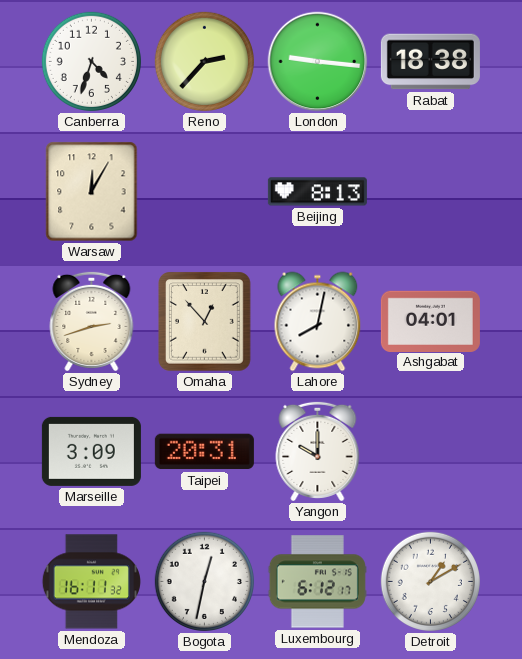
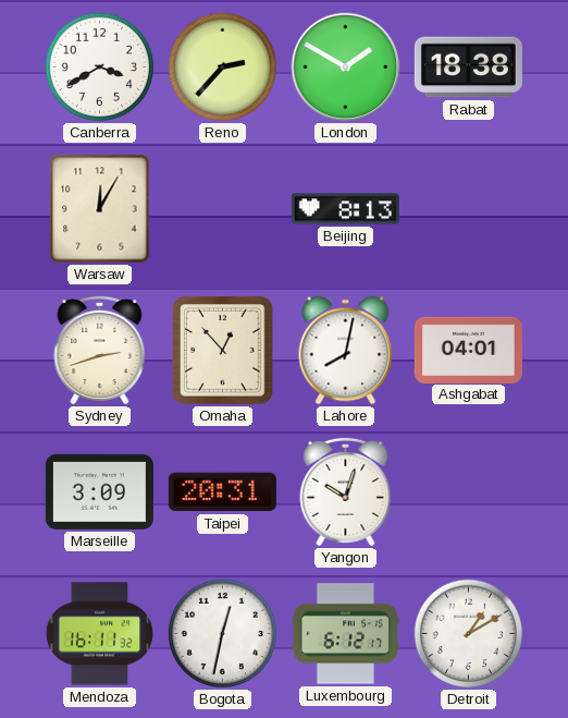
Canberra: 4:33 -> 3:40 (99, 66)
London: 9:16 -> 1:50 (346, 68)
Yangon: 10:00 -> 10:03 (346, 491)
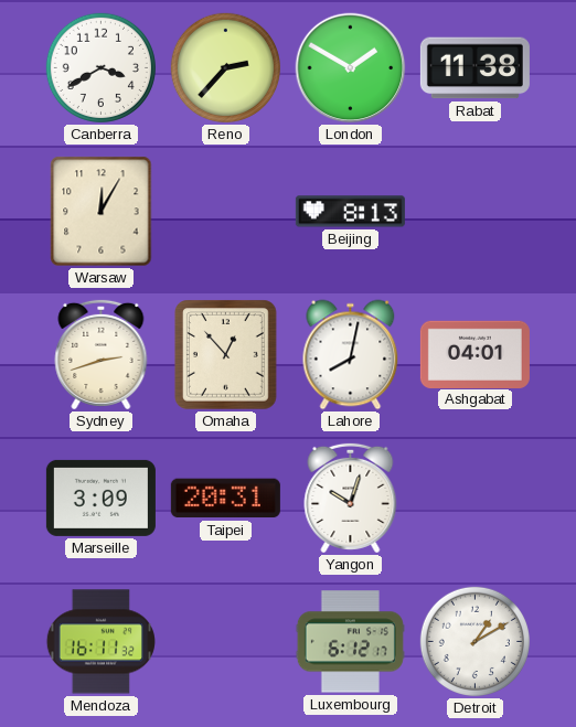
Rabat: 18:38 -> 11:38 (474, 68)
Bogota: 12:32 -> none (222, 633)
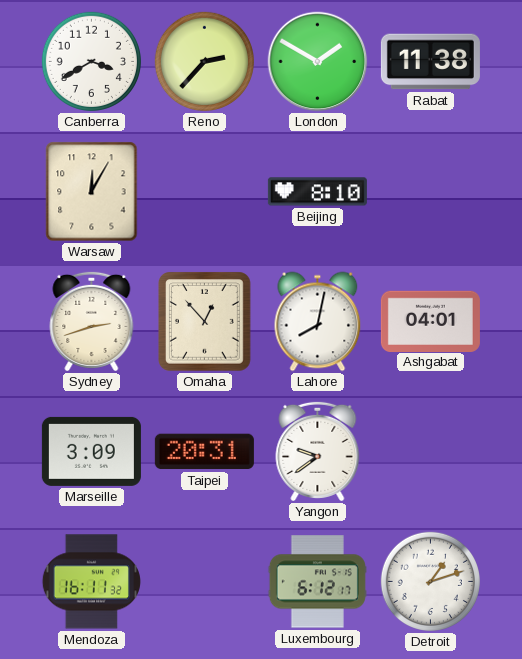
Beijing: 8:13 -> 8:10 (317, 192)
Yangon: 10:03 -> 9:39 (318, 451)
Detroit: 1:10 -> 1:12 (430, 581)
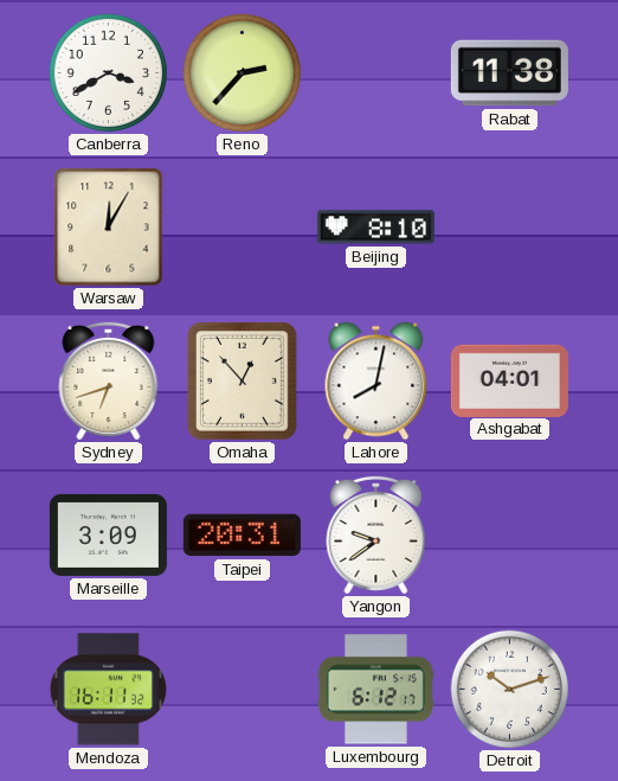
London: 1:50 -> none (318, 62)
Sydney: 2:42 -> 6:42 (109, 380)
Detroit: 1:12 -> 10:12 (509, 689)
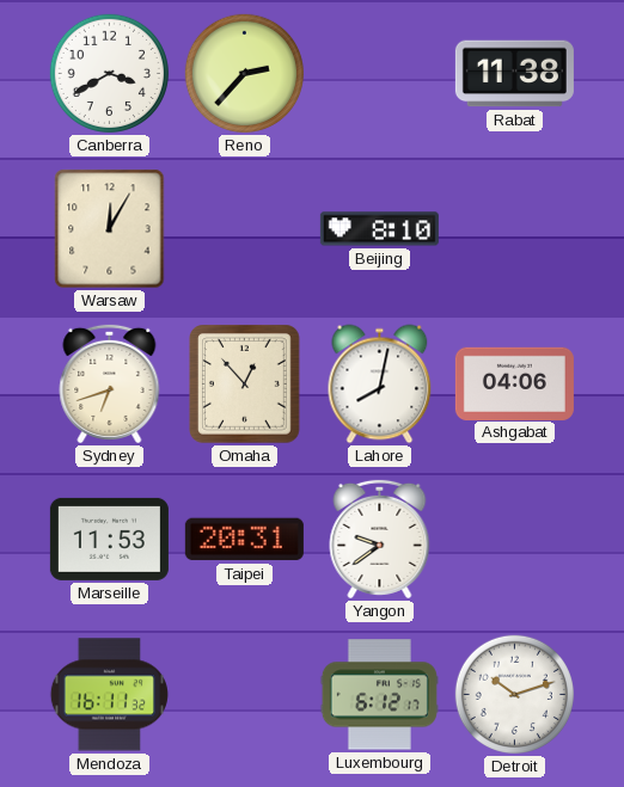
Ashgabat: 04:01 -> 04:06 (514, 383)
Marseille: 3:09 -> 11:53 (109, 539)
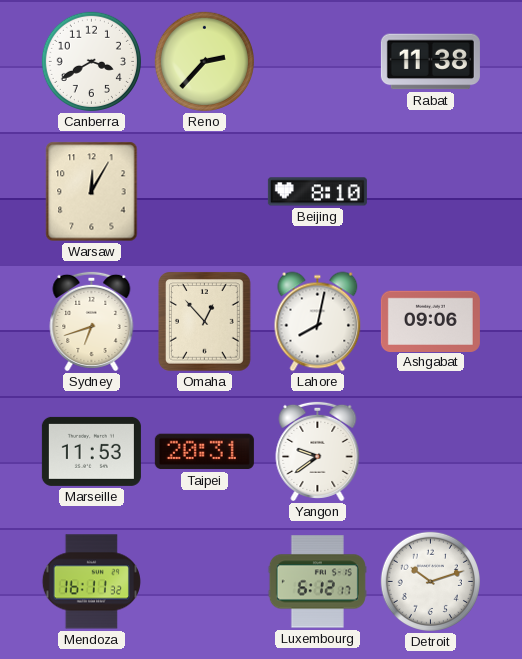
Ashgabat: 04:06 -> 09:06 (430, 321)
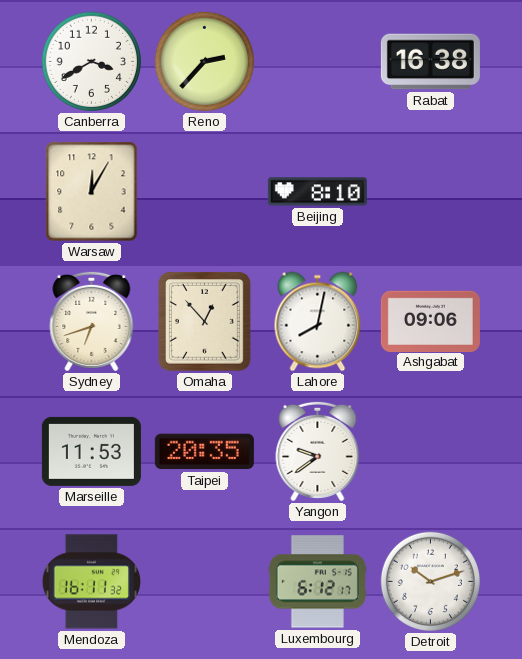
Rabat: 11:38 -> 16:38 (430, 62)
Taipei: 20:31 -> 20:35 (204, 452)
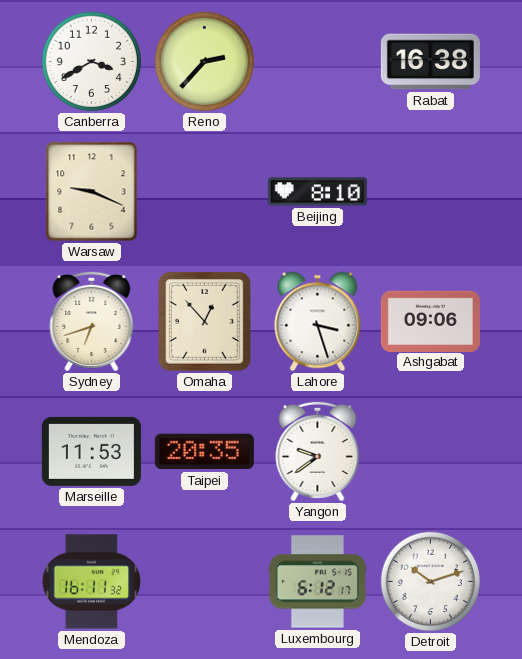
Warsaw: 12:05 -> 9:19 (92, 192)
Lahore: 8:02 -> 3:27 (318, 322)
